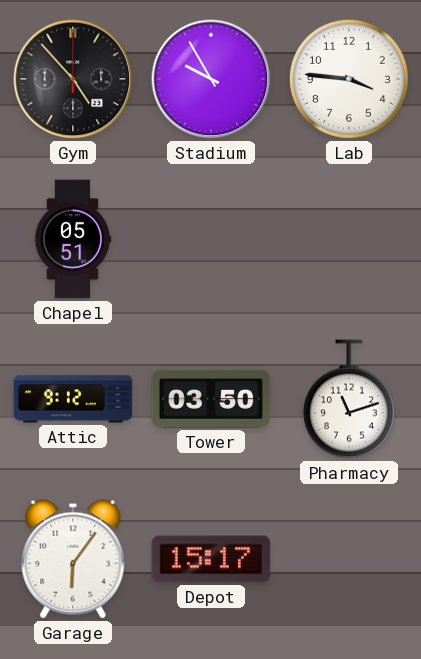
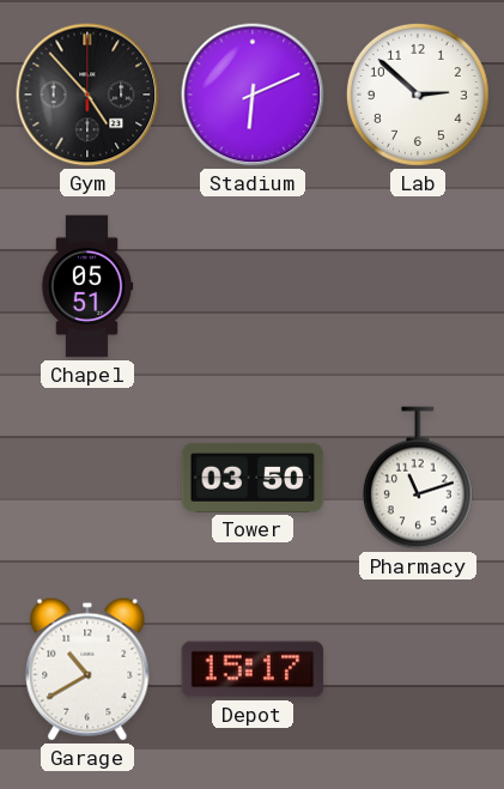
Stadium: 9:55 -> 6:11 (253, 95)
Lab: 3:46 -> 2:52 (418, 95)
Attic: 9:12 -> none (73, 399)
Garage: 6:06 -> 10:40 (87, 669)
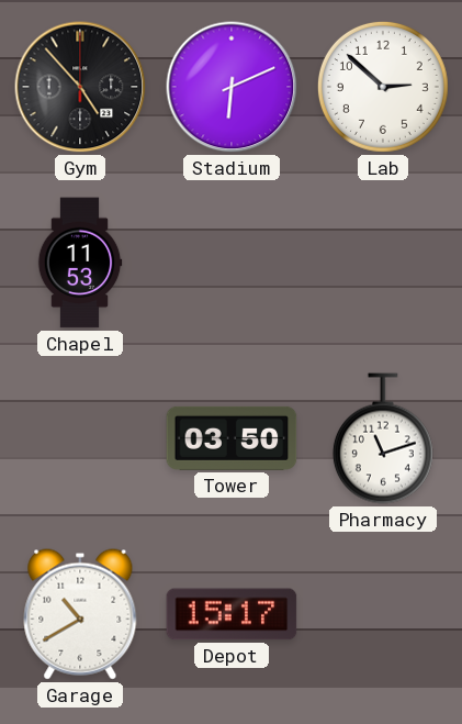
Chapel: 05:51 -> 11:53 (80, 263)
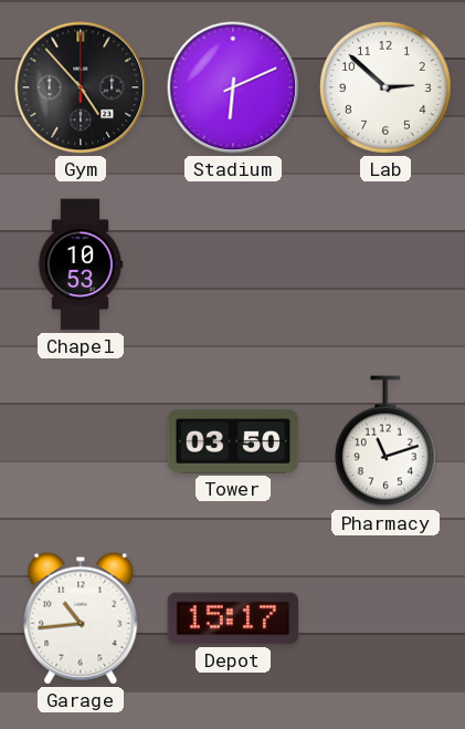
Chapel: 11:53 -> 10:53 (81, 264)
Garage: 10:40 -> 10:44 (81, 618)
